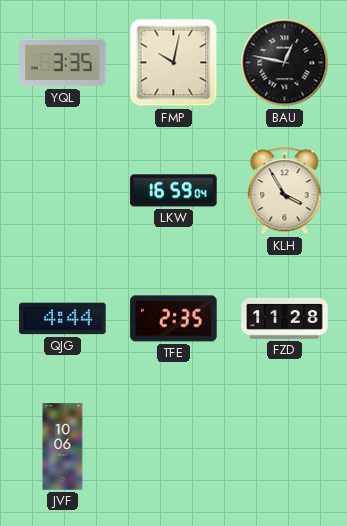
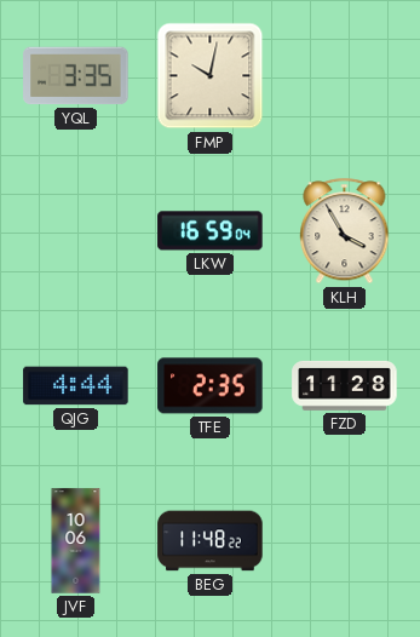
BAU: 12:47 -> none (285, 63)
BEG: none -> 11:48 (211, 541)
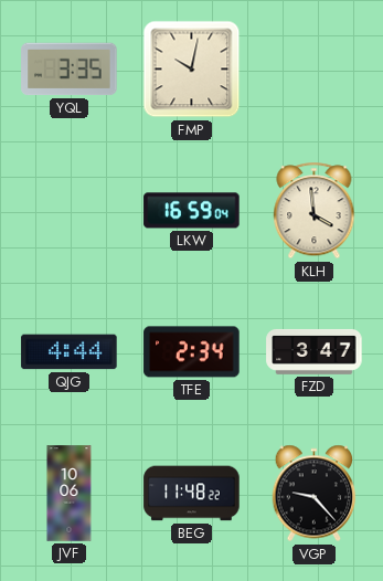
KLH: 3:55 -> 3:59 (315, 211)
TFE: 2:35 -> 2:34 (192, 352)
FZD: 11:28 -> 3:47 (315, 351)
VGP: none -> 9:23 (315, 494)
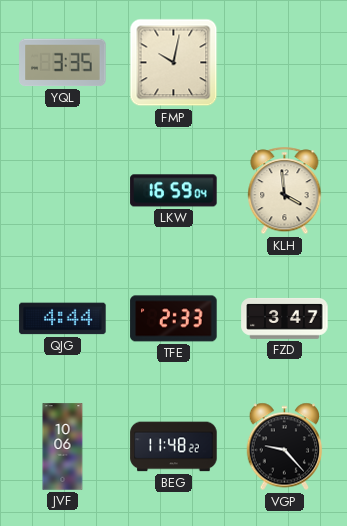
TFE: 2:34 -> 2:33 (174, 319)
